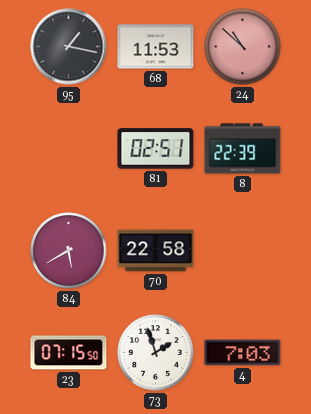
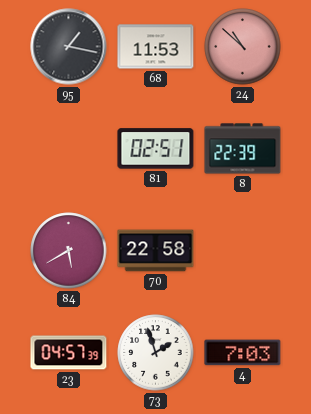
23: 07:15 -> 04:57 (69, 353)
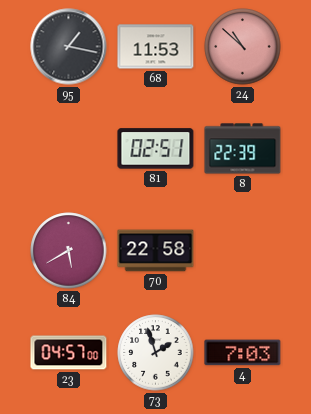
23: 04:57:39 -> 04:57:00 (69, 353)
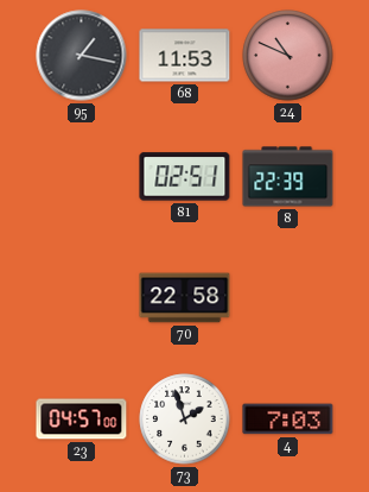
24: 10:52 -> 10:49 (288, 56)
84: 5:40 -> none (69, 251)
